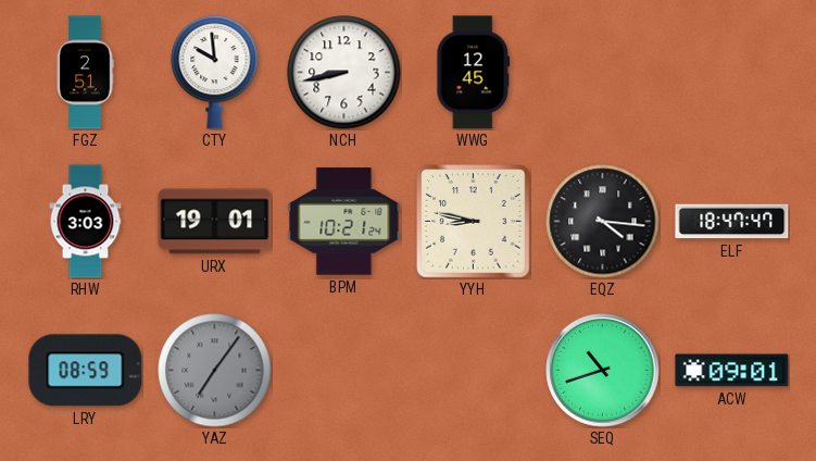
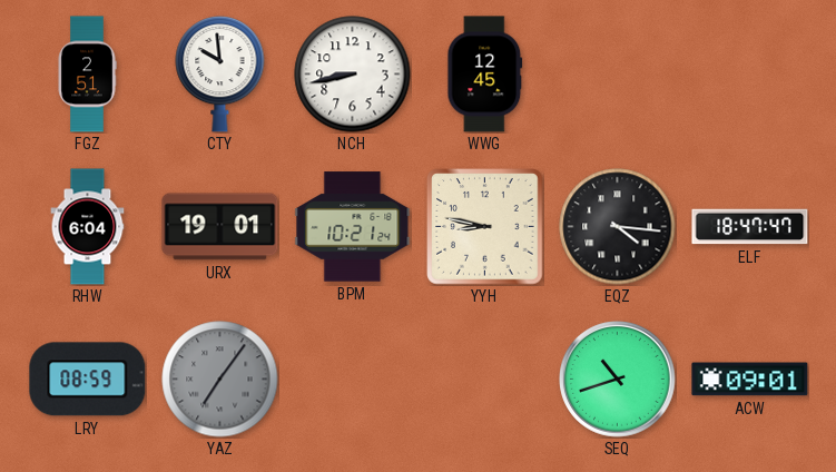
RHW: 3:03 -> 6:04 (88, 227)
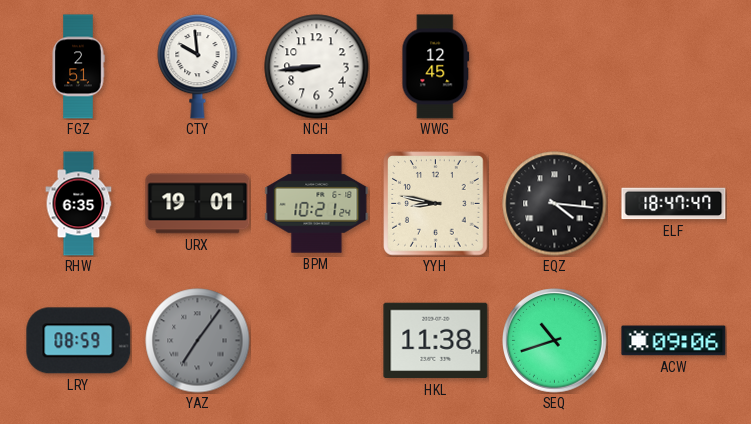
NCH: 8:43 -> 8:44 (317, 67)
RHW: 6:04 -> 6:35 (79, 204)
HKL: none -> 11:38 (436, 341)
ACW: 09:01 -> 09:06 (674, 341)
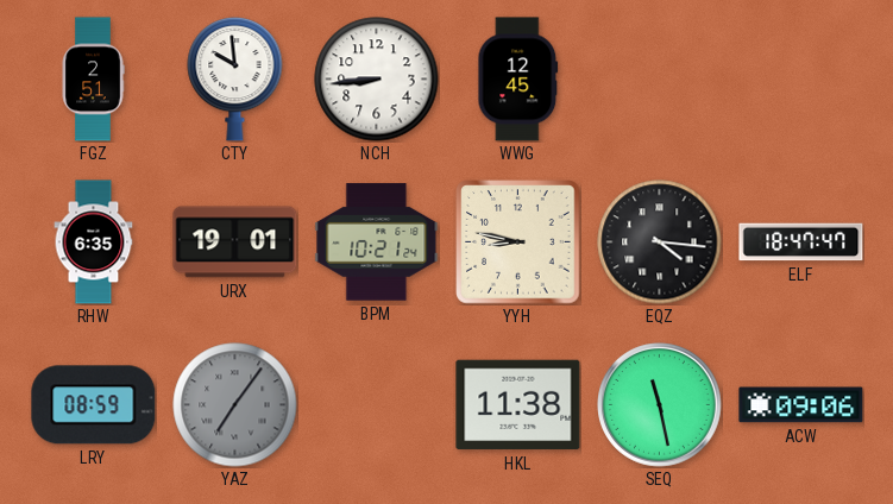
SEQ: 10:42 -> 11:28 (660, 405)
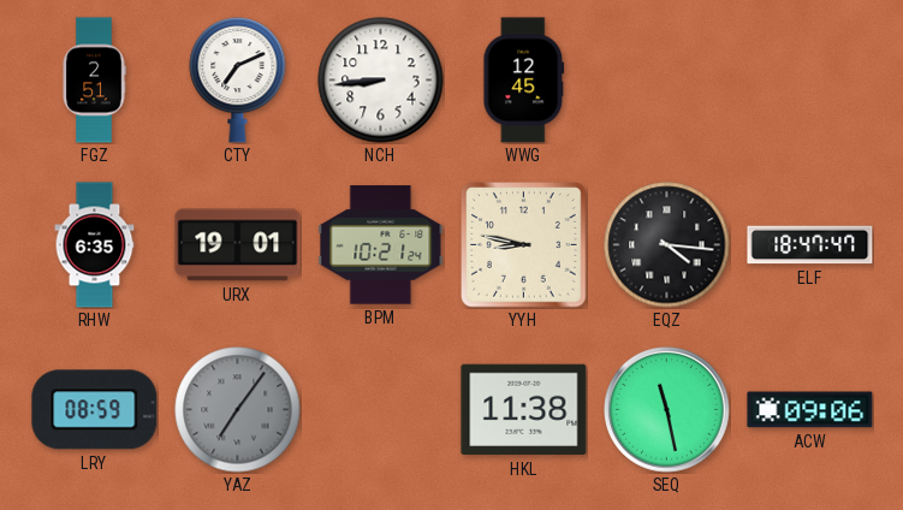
CTY: 9:59 -> 7:11 (238, 79)
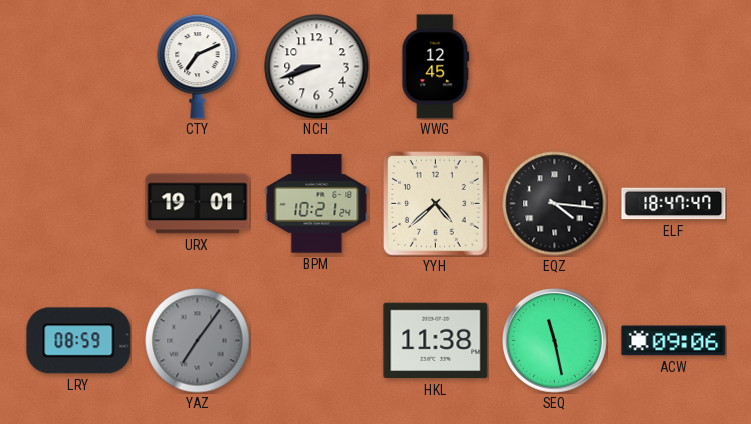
FGZ: 2:51 -> none (94, 81)
NCH: 8:44 -> 8:42 (317, 67)
RHW: 6:35 -> none (95, 245)
YYH: 8:47 -> 4:38 (436, 204)
